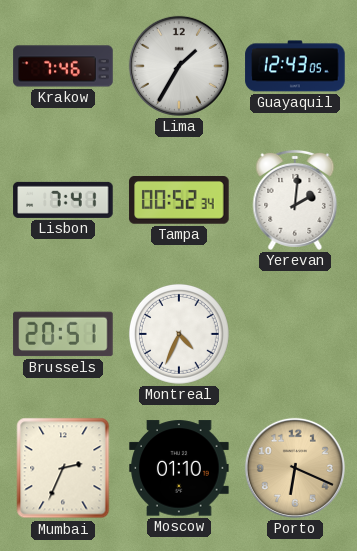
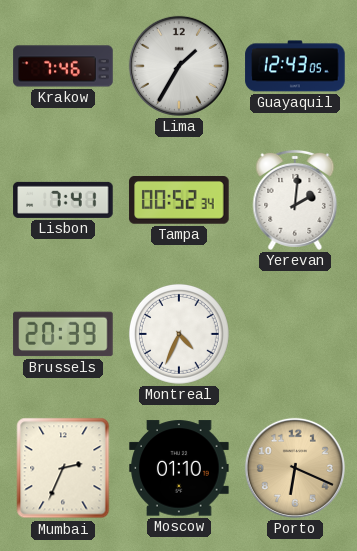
Brussels: 20:51 -> 20:39 (63, 334)
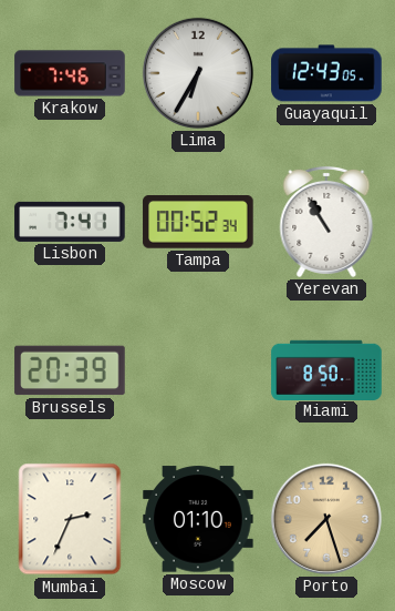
Lima: 1:35 -> 6:35 (198, 73)
Yerevan: 2:01 -> 10:55 (326, 222)
Montreal: 4:34 -> none (179, 334)
Miami: none -> 8:50 (326, 369)
Porto: 6:19 -> 7:27 (326, 519)
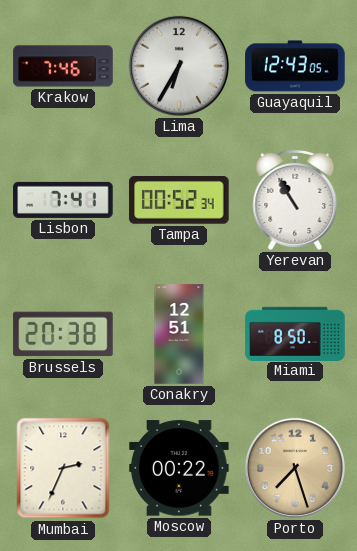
Brussels: 20:39 -> 20:38 (63, 334)
Conakry: none -> 12:51 (179, 334)
Moscow: 01:10 -> 00:22 (179, 468)
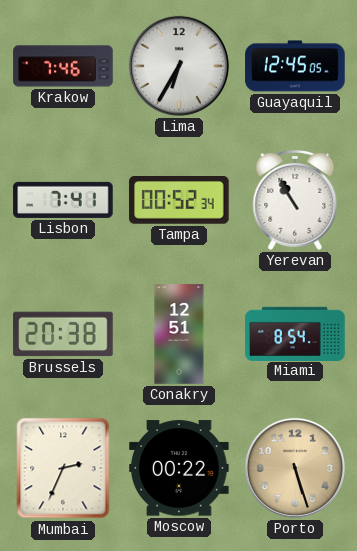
Guayaquil: 12:43 -> 12:45 (295, 66)
Miami: 8:50 -> 8:54 (295, 333)
Porto: 7:27 -> 5:27 (295, 468)
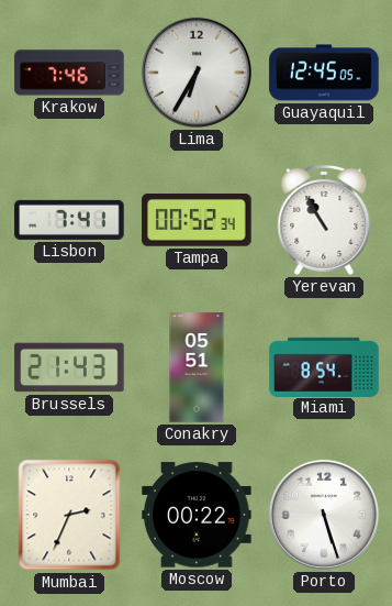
Brussels: 20:38 -> 21:43 (69, 367)
Conakry: 12:51 -> 05:51 (197, 367)
Porto dial: champagne -> white (324, 515)
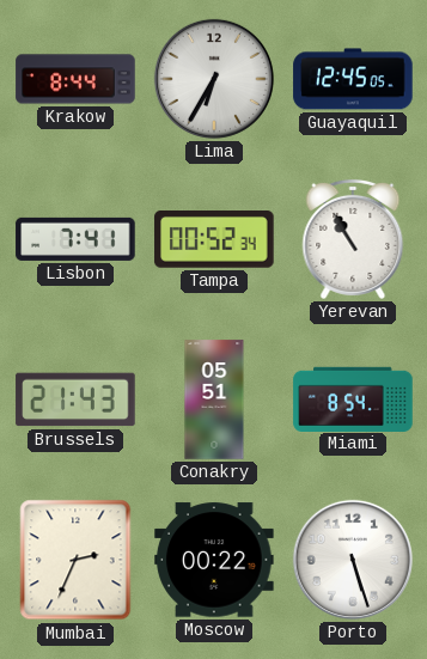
Krakow: 7:46 -> 8:44 (75, 79)
